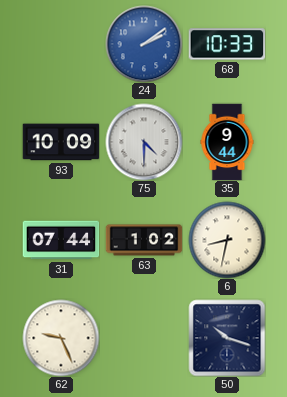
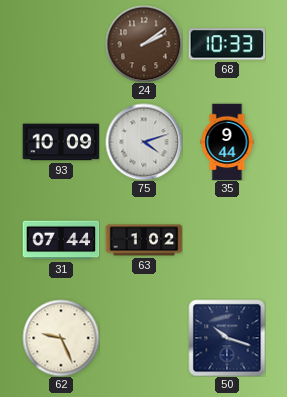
24 dial: blue -> brown (144, 44)
75: 4:30 -> 4:12 (144, 142)
6: 8:32 -> none (227, 240)
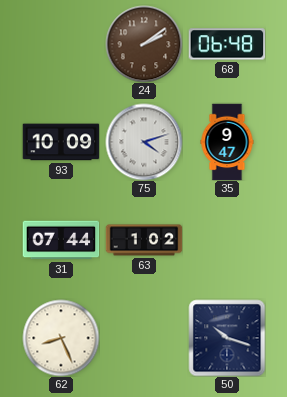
68: 10:33 -> 06:48 (227, 44)
35: 9:44 -> 9:47 (227, 142)
62: 9:26 -> 8:26 (61, 338)
